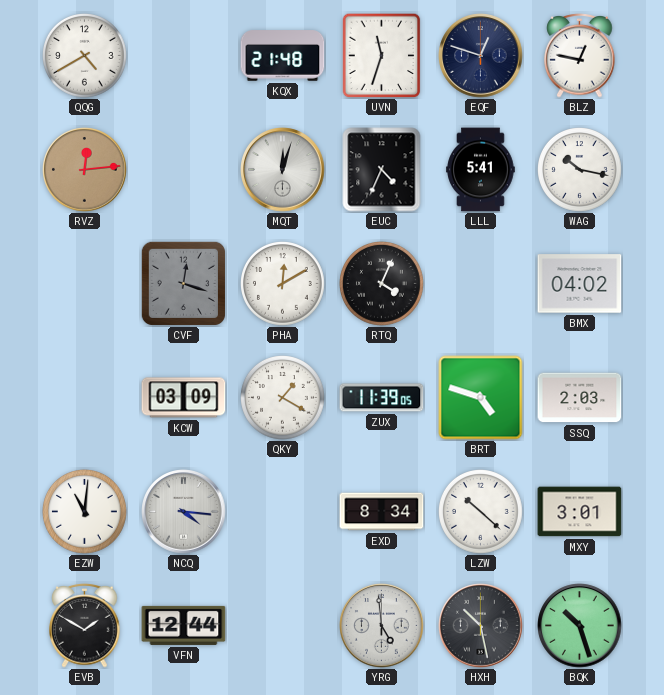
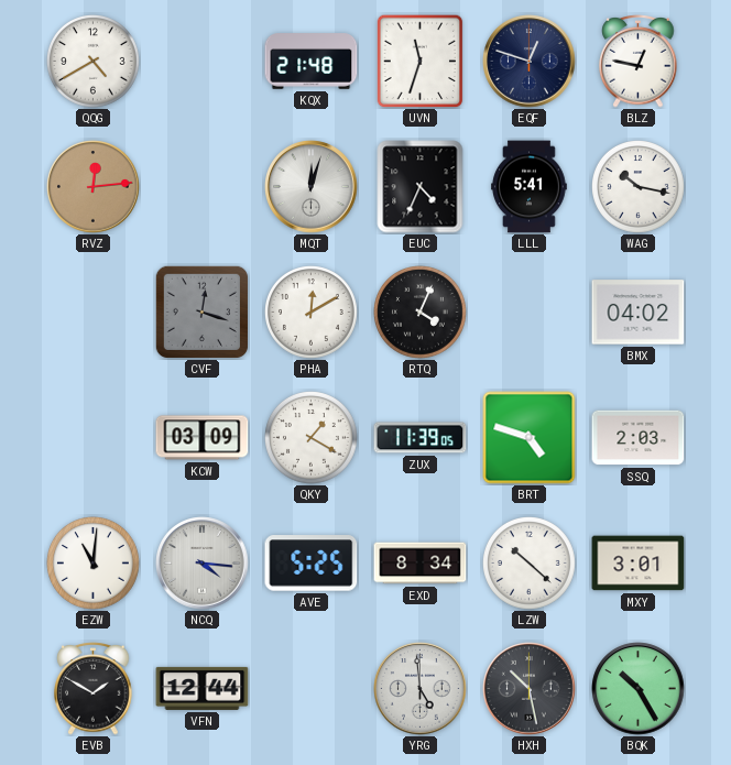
AVE: none -> 5:25 (312, 564)
BQK: 10:27 -> 10:25 (639, 689)
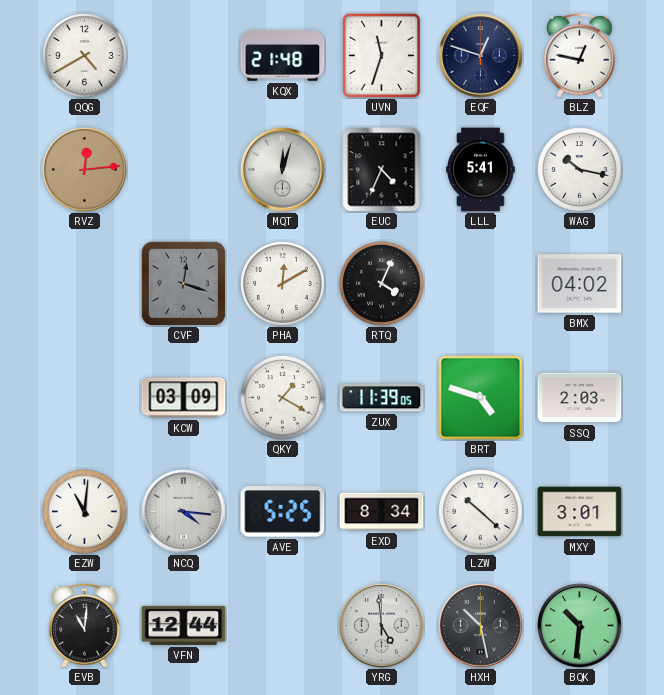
EVB: 1:50 -> 11:01 (85, 626)
BQK: 10:25 -> 10:31 (580, 626)
